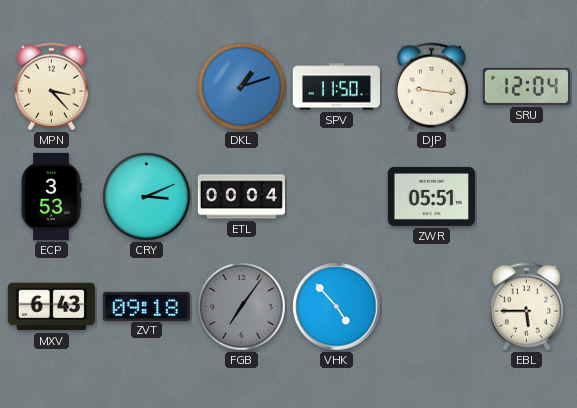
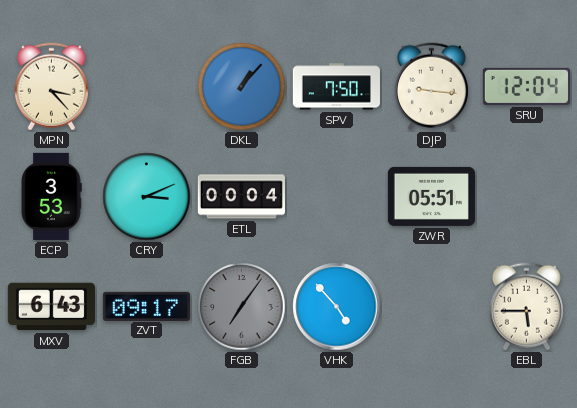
DKL: 1:12 -> 1:07 (242, 87)
SPV: 11:50 -> 7:50 (336, 87)
ZVT: 09:18 -> 09:17 (146, 306)
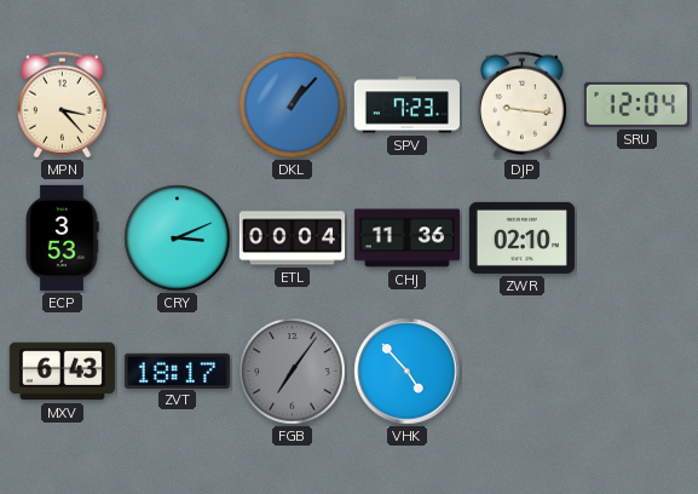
SPV: 7:50 -> 7:23 (406, 105)
CHJ: none -> 11:36 (406, 239)
ZWR: 05:51 -> 02:10 (521, 237)
ZVT: 09:17 -> 18:17 (177, 370)
EBL: 5:45 -> none (526, 307)
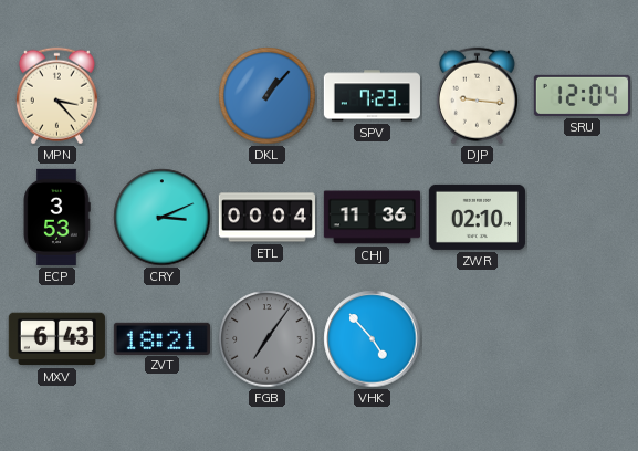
ZVT: 18:17 -> 18:21 (161, 338)
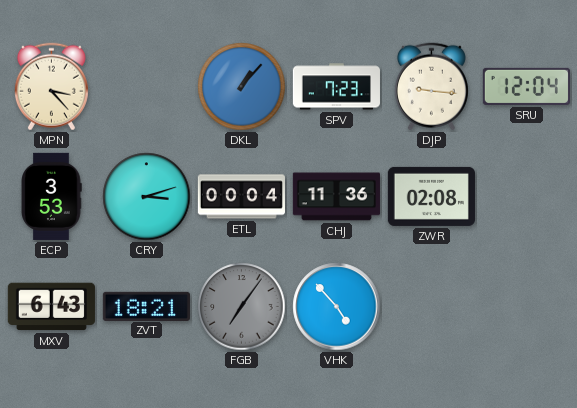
CRY: 3:11 -> 3:12 (147, 197)
ZWR: 02:10 -> 02:08 (431, 196)
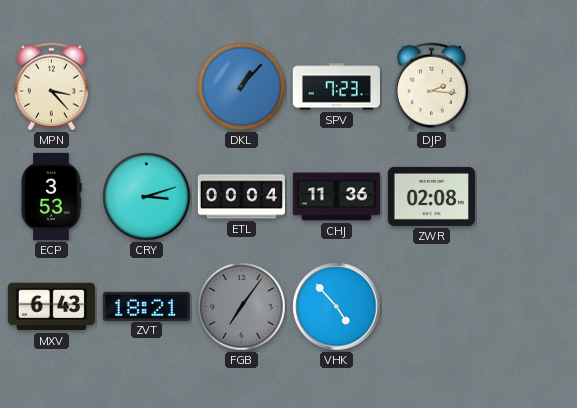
DJP: 9:16 -> 2:16 (431, 87)
SRU: 12:04 -> none (526, 86)
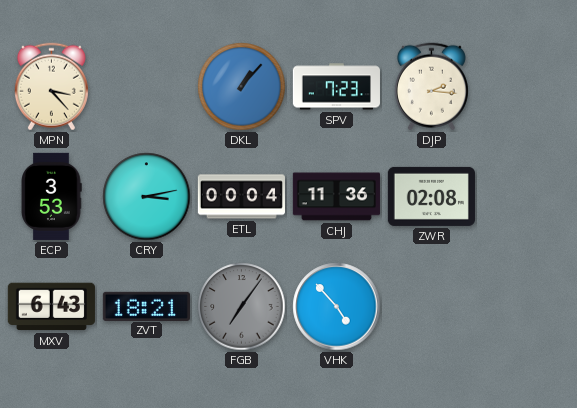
CRY: 3:12 -> 3:13 (147, 197)
